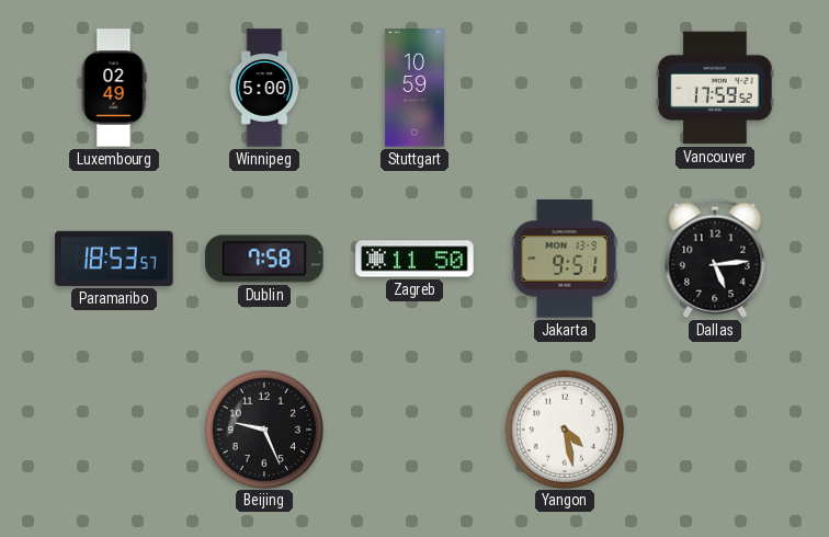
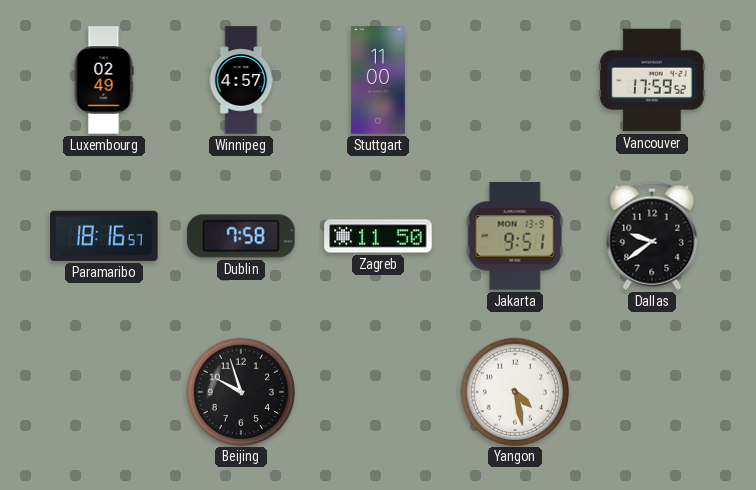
Winnipeg: 5:00 -> 4:57 (241, 80)
Stuttgart: 10:59 -> 11:00 (378, 80)
Paramaribo: 18:53 -> 18:16 (104, 236)
Dallas: 5:14 -> 9:39 (652, 236)
Beijing: 9:26 -> 9:57 (240, 391)
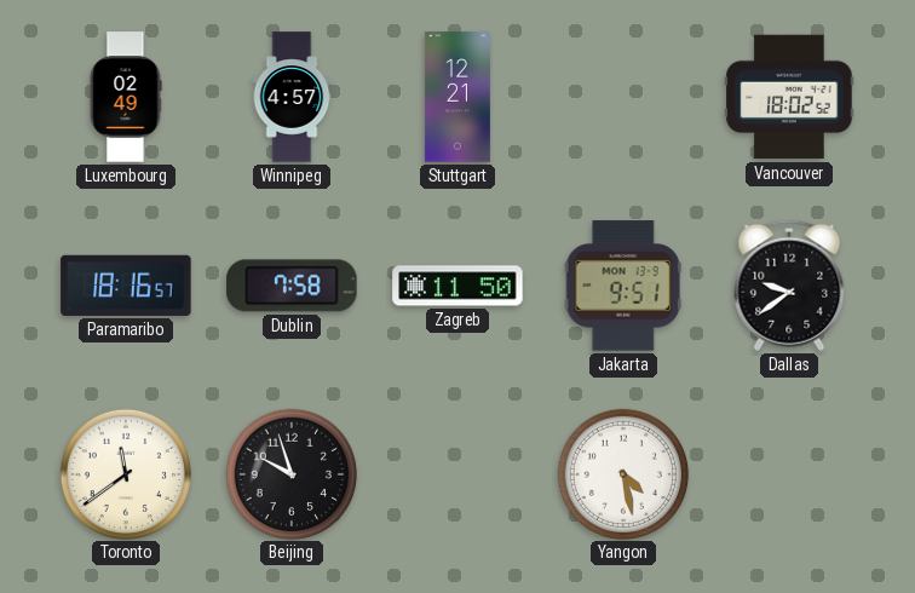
Stuttgart: 11:00 -> 12:21 (457, 97)
Vancouver: 17:59 -> 18:02 (789, 97)
Toronto: none -> 11:39 (125, 473)
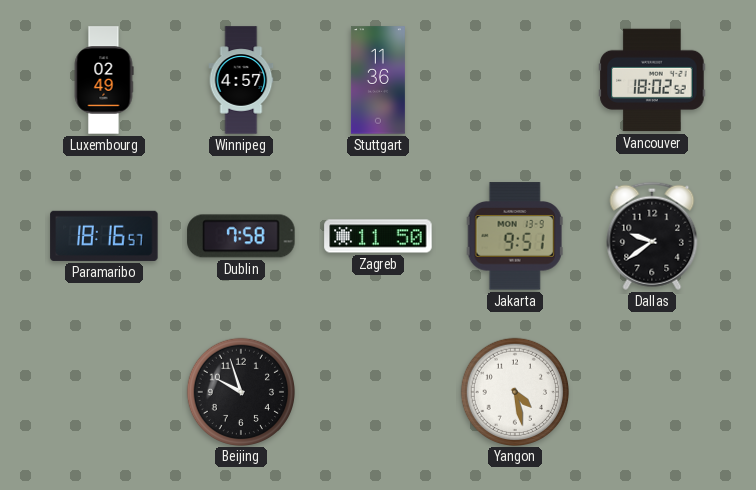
Stuttgart: 12:21 -> 11:36 (378, 80)
Toronto: 11:39 -> none (125, 473)
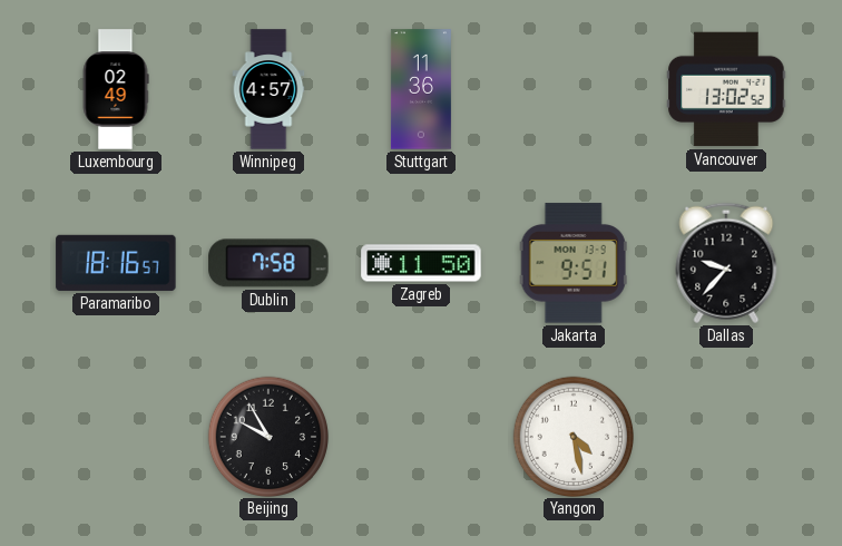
Vancouver: 18:02 -> 13:02 (726, 89)
Dallas: 9:39 -> 9:37 (726, 263)
Beijing: 9:57 -> 9:55 (267, 436)
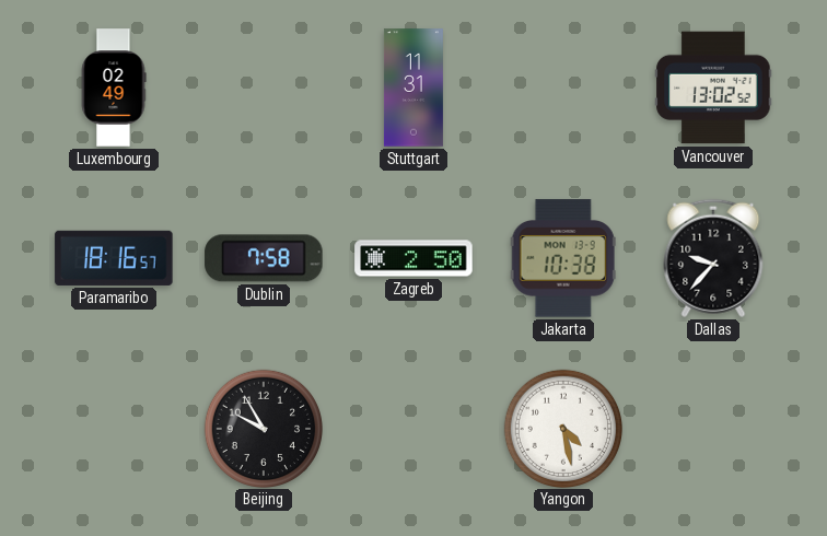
Winnipeg: 4:57 -> none (268, 89)
Stuttgart: 11:36 -> 11:31 (413, 88)
Zagreb: 11:50 -> 2:50 (413, 258)
Jakarta: 9:51 -> 10:38 (563, 258)
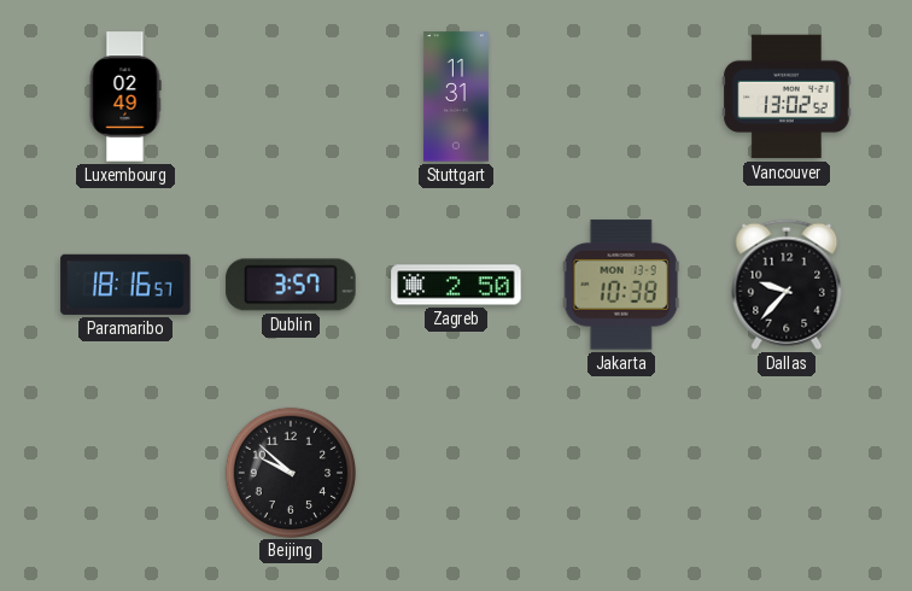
Dublin: 7:58 -> 3:57 (291, 285)
Beijing: 9:55 -> 9:52 (290, 472)
Yangon: 4:28 -> none (562, 428)
